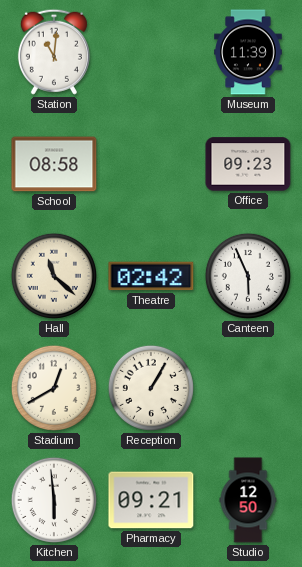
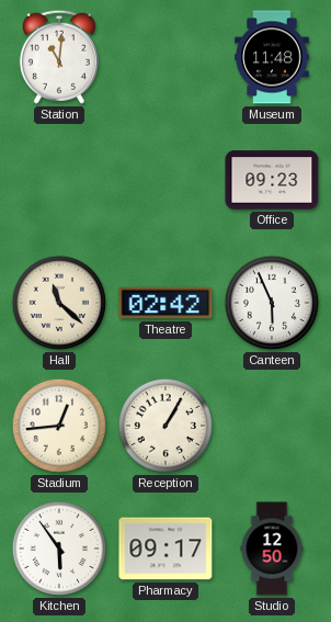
Museum: 11:39 -> 11:48 (272, 57)
School: 08:58 -> none (54, 164)
Stadium: 12:40 -> 12:44 (59, 426)
Kitchen: 5:59 -> 5:54 (59, 549)
Pharmacy: 09:21 -> 09:17 (165, 549)
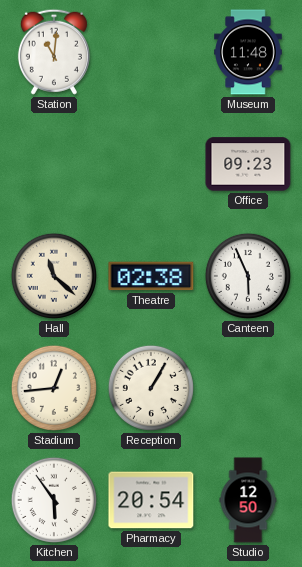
Theatre: 02:42 -> 02:38 (151, 276)
Pharmacy: 09:17 -> 20:54 (151, 500)
